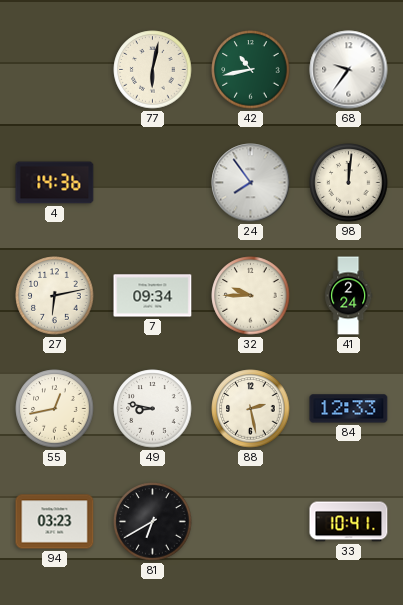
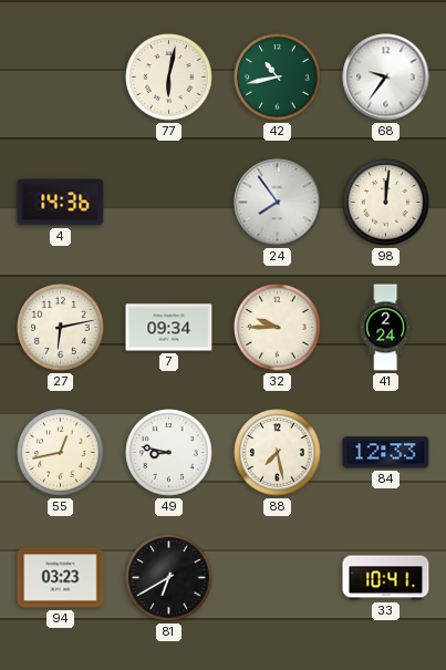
88: 2:28 -> 7:28 (278, 453)
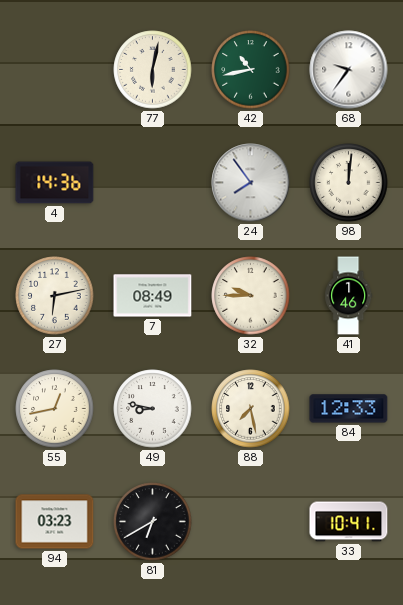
7: 09:34 -> 08:49 (153, 296)
41: 2:24 -> 1:46 (349, 296)
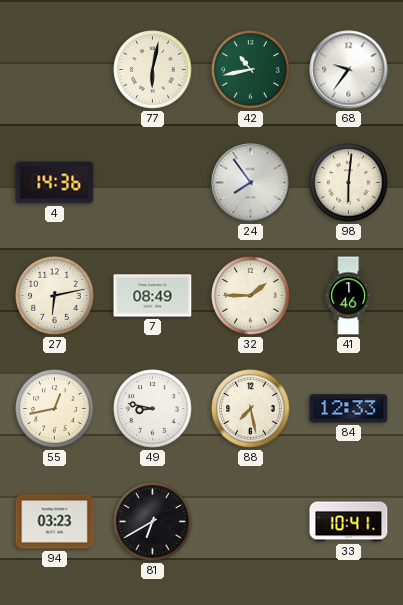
98: 12:01 -> 6:01 (349, 183)
32: 9:45 -> 1:45 (251, 296)
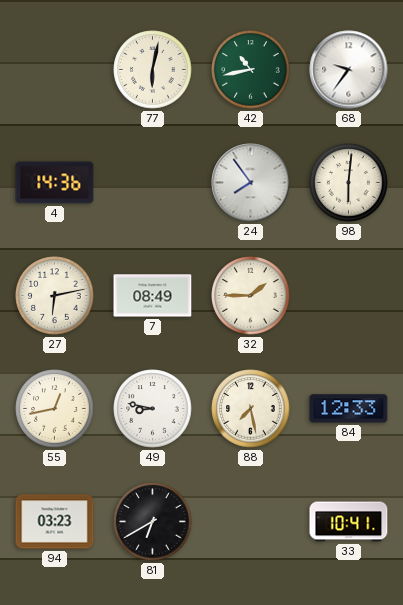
41: 1:46 -> none (349, 296)
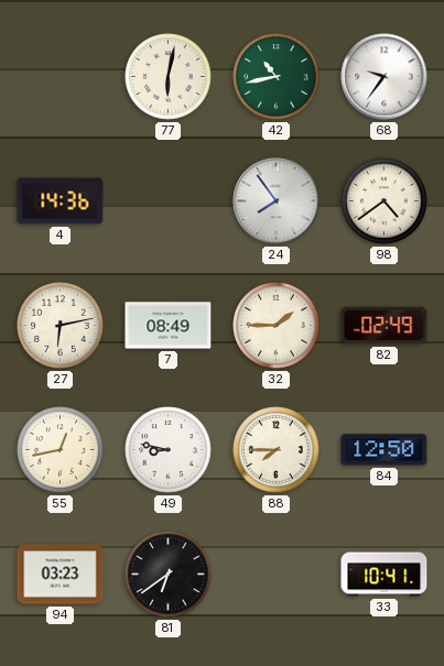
98: 6:01 -> 4:39 (385, 201)
82: none -> 02:49 (385, 326)
88: 7:28 -> 7:45 (277, 450)
84: 12:33 -> 12:50 (385, 450)
81: 6:40 -> 6:39 (169, 575)
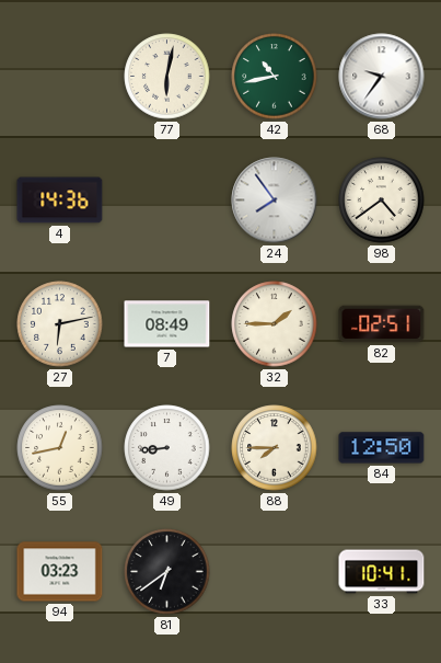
82: 02:49 -> 02:51 (382, 324)
49: 8:47 -> 8:44 (167, 448)
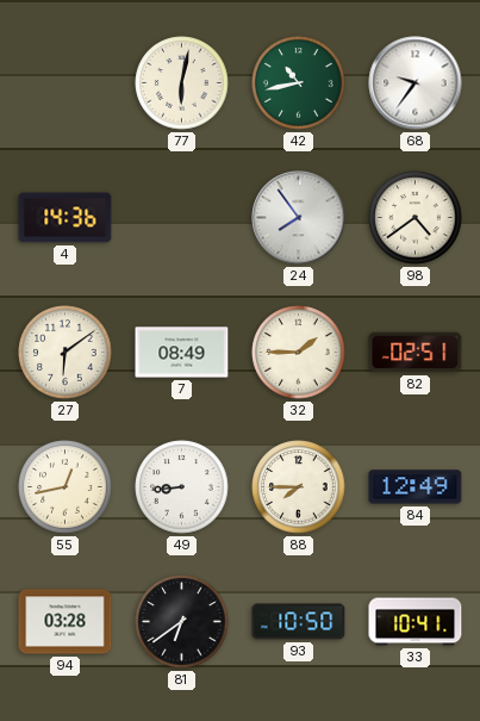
27: 6:13 -> 6:09 (66, 353)
84: 12:50 -> 12:49 (416, 487)
94: 03:23 -> 03:28 (66, 622)
93: none -> 10:50 (299, 622)
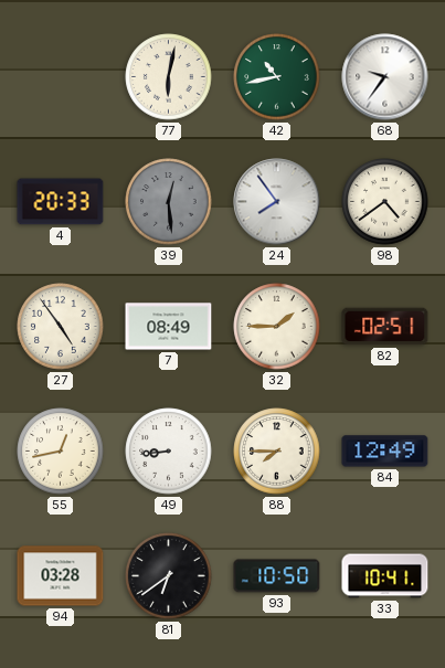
4: 14:36 -> 20:33 (61, 202)
39: none -> 12:29 (169, 202)
27: 6:09 -> 4:54 (61, 327)
